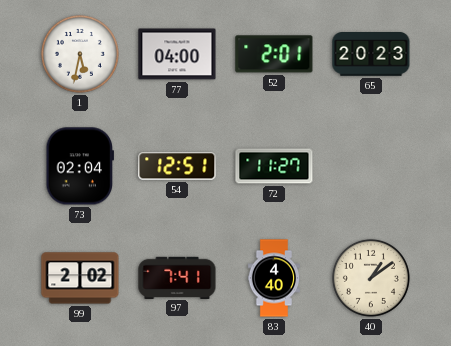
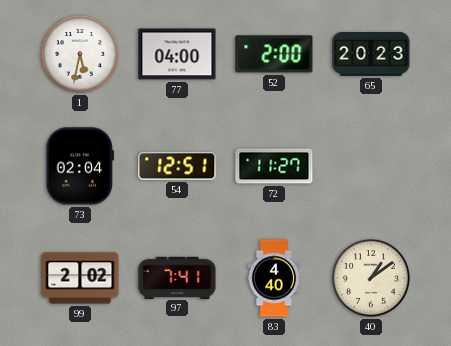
52: 2:01 -> 2:00 (274, 54)
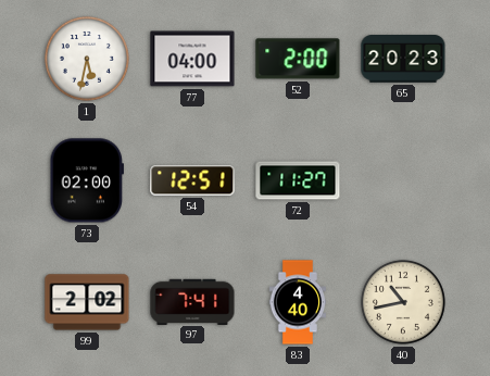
73: 02:04 -> 02:00 (86, 180)
40: 1:09 -> 10:43 (403, 302)
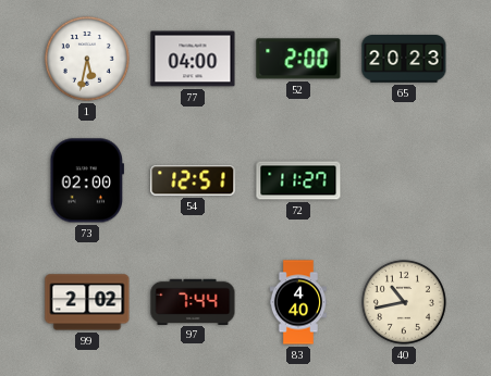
97: 7:41 -> 7:44 (193, 301)
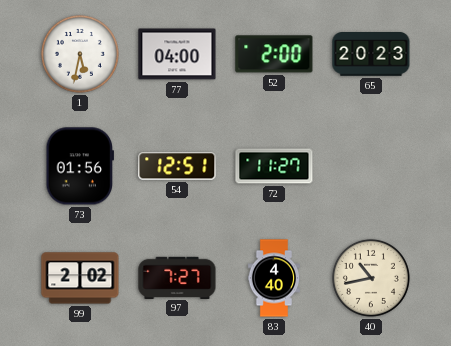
73: 02:00 -> 01:56 (79, 166)
97: 7:44 -> 7:27 (177, 277)
